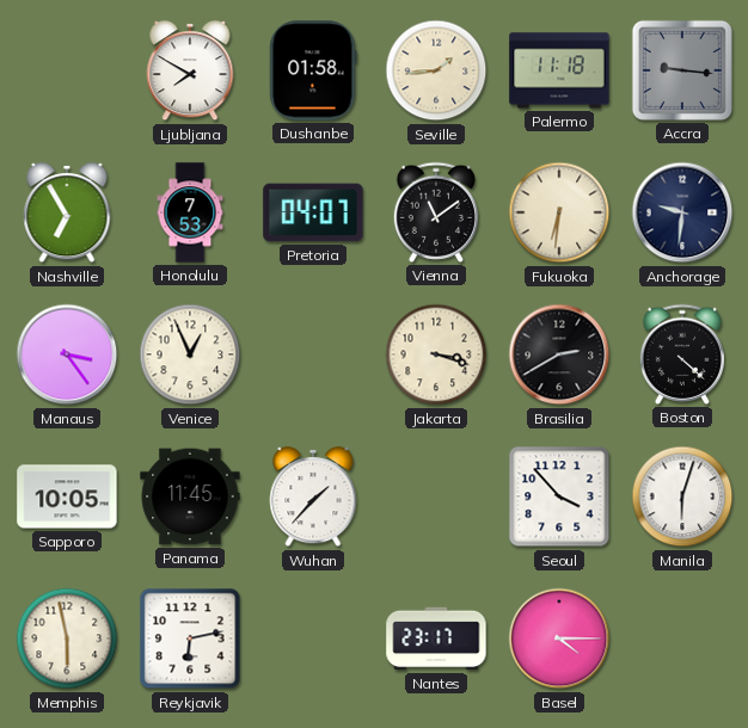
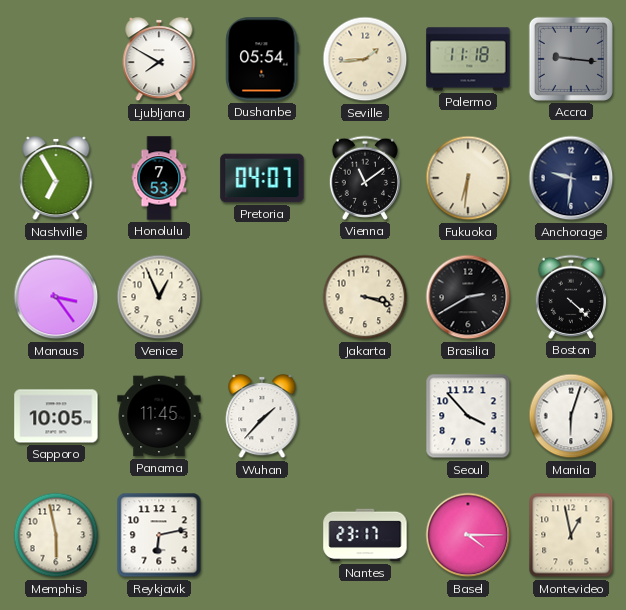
Dushanbe: 01:58 -> 05:54 (262, 59)
Montevideo: none -> 12:58 (571, 535)
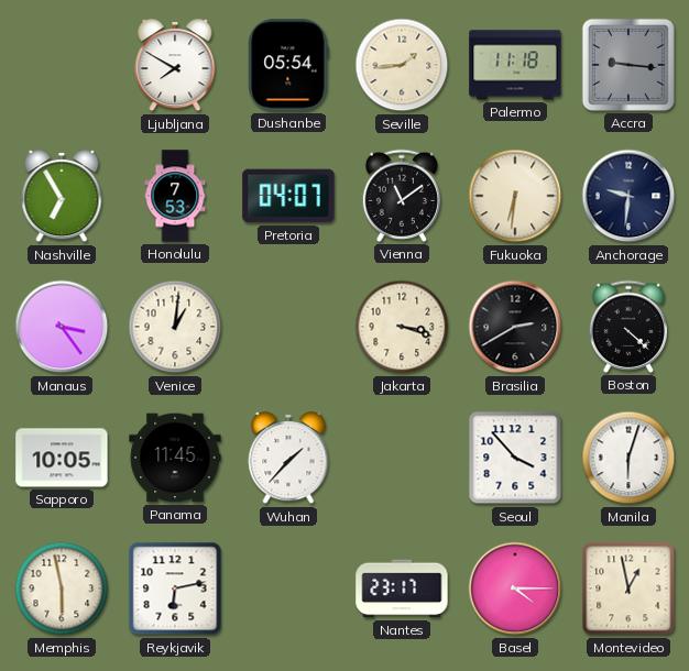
Venice: 12:56 -> 1:01 (175, 327)
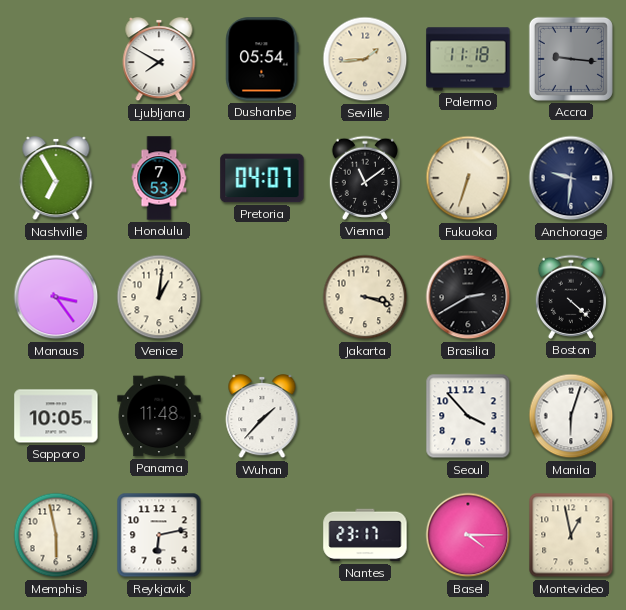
Fukuoka: 6:31 -> 6:33 (468, 178)
Panama: 11:45 -> 11:48 (159, 416)
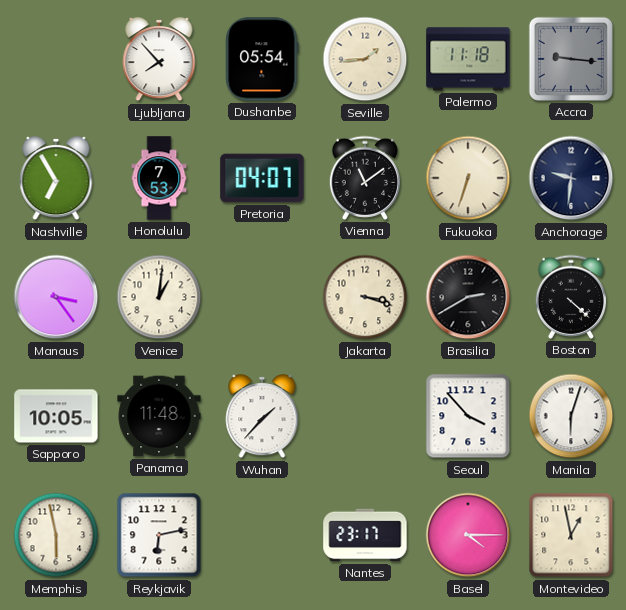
Ljubljana: 7:50 -> 7:53 (159, 60)
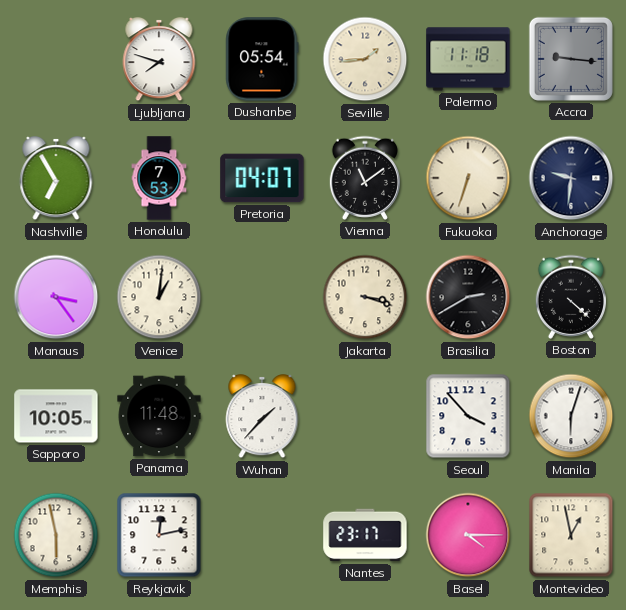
Ljubljana: 7:53 -> 7:48 (159, 60)
Reykjavik: 6:13 -> 12:13 (159, 535)
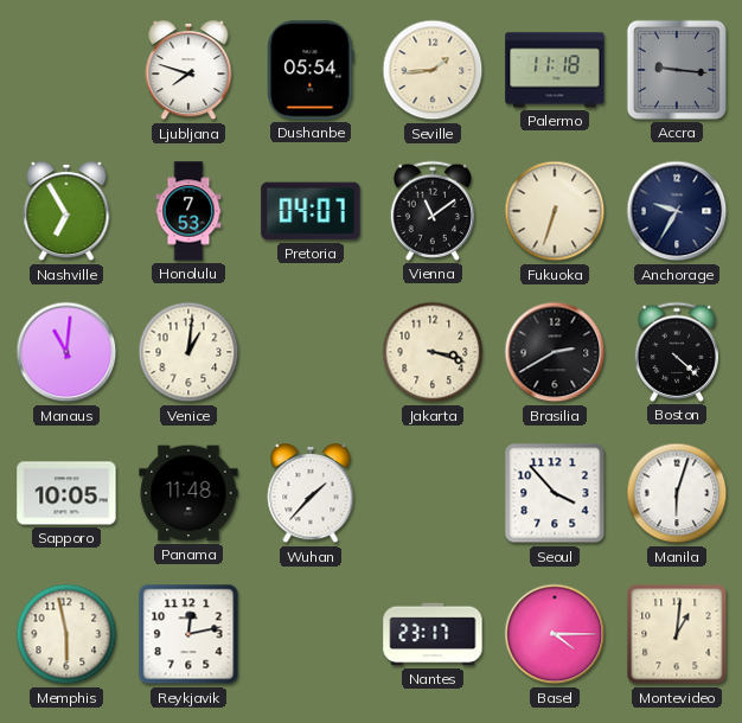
Anchorage: 9:31 -> 9:35 (677, 211)
Manaus: 3:24 -> 11:01 (66, 352)
Montevideo: 12:58 -> 1:01 (677, 634)
